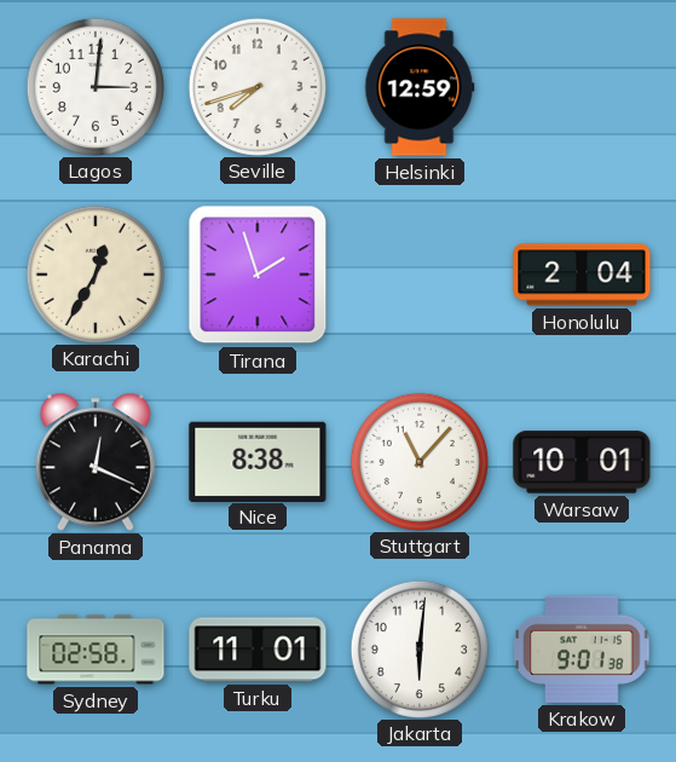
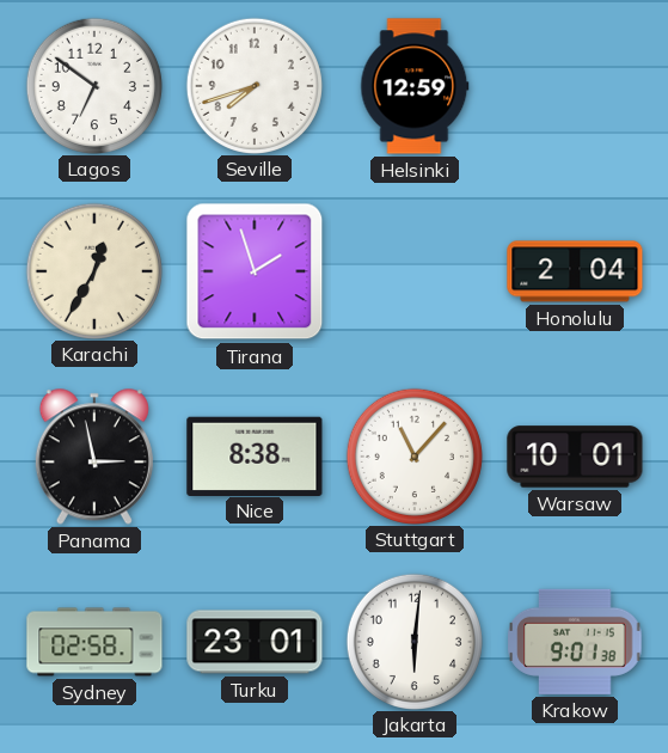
Lagos: 3:01 -> 6:51 (93, 85)
Panama: 12:19 -> 2:58 (94, 457)
Turku: 11:01 -> 23:01 (255, 642)
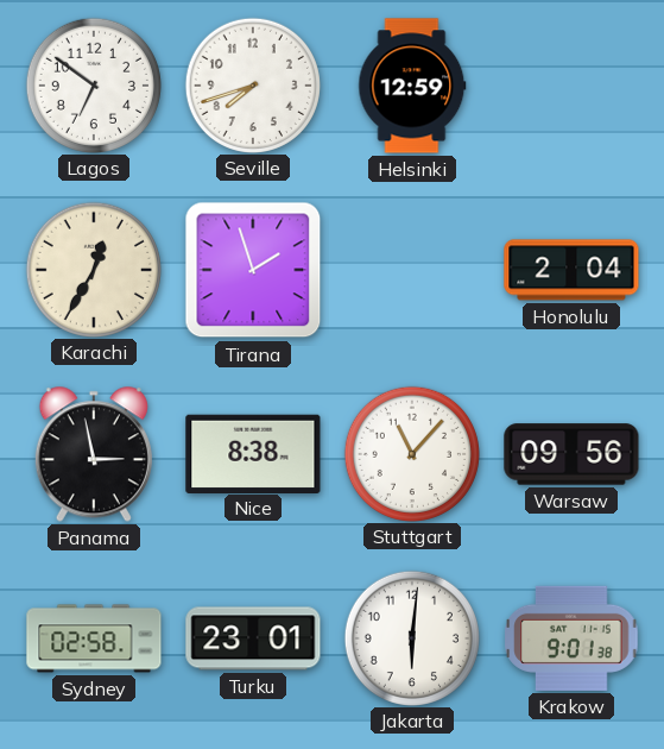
Warsaw: 10:01 -> 09:56 (571, 454)
